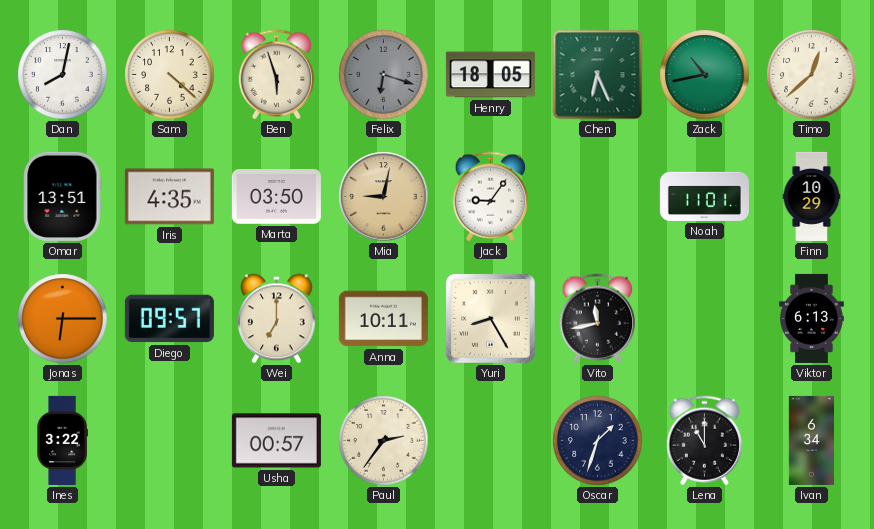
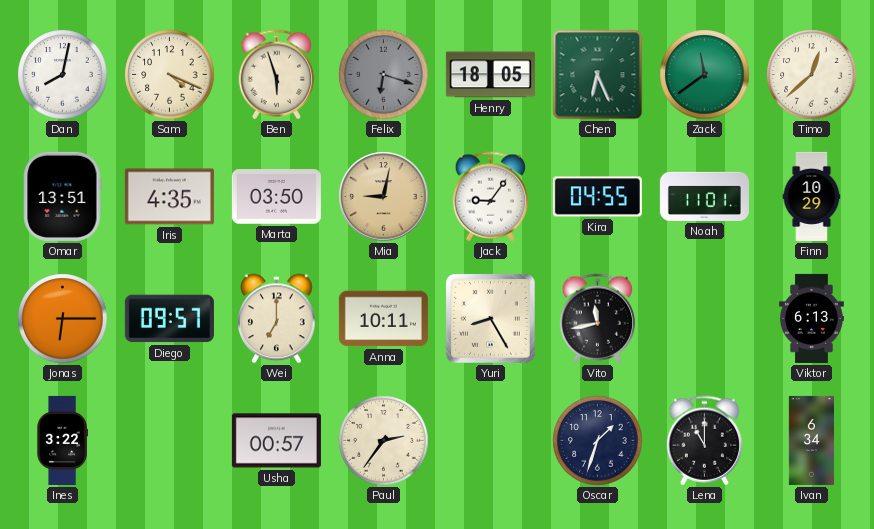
Sam: 4:22 -> 4:19 (170, 75)
Zack: 10:43 -> 11:39 (705, 75)
Kira: none -> 04:55 (597, 197)
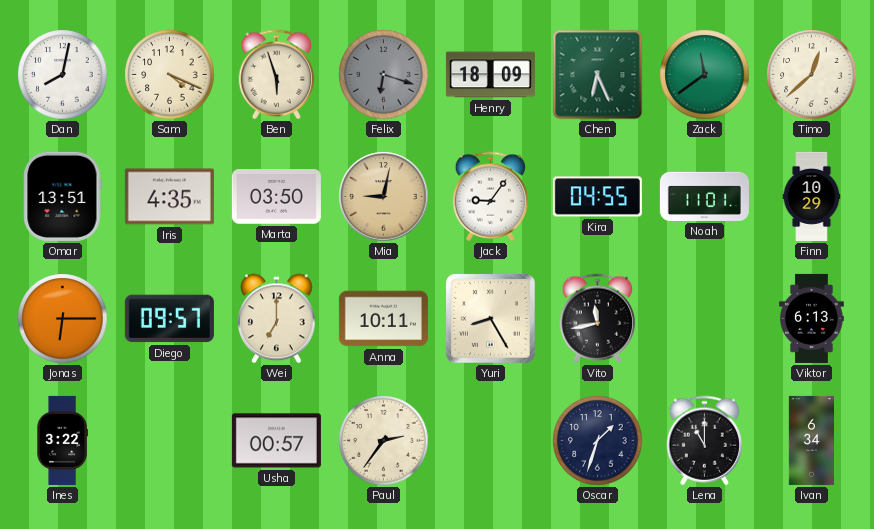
Henry: 18:05 -> 18:09 (490, 75)
